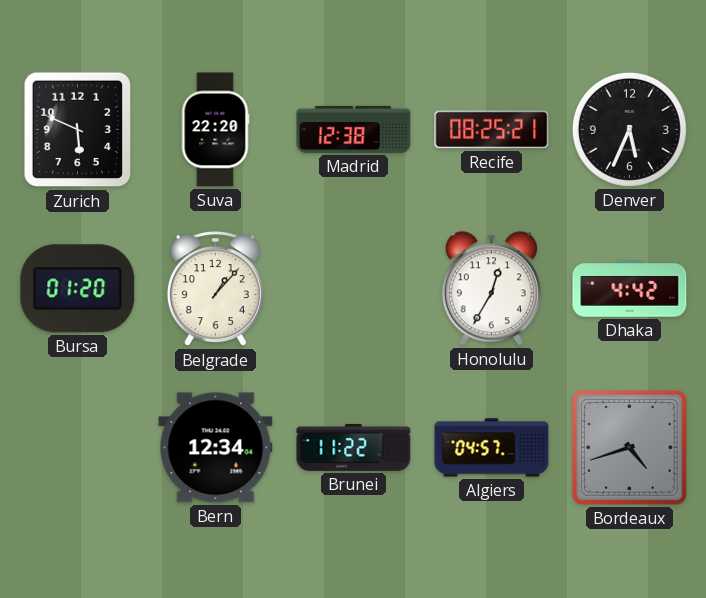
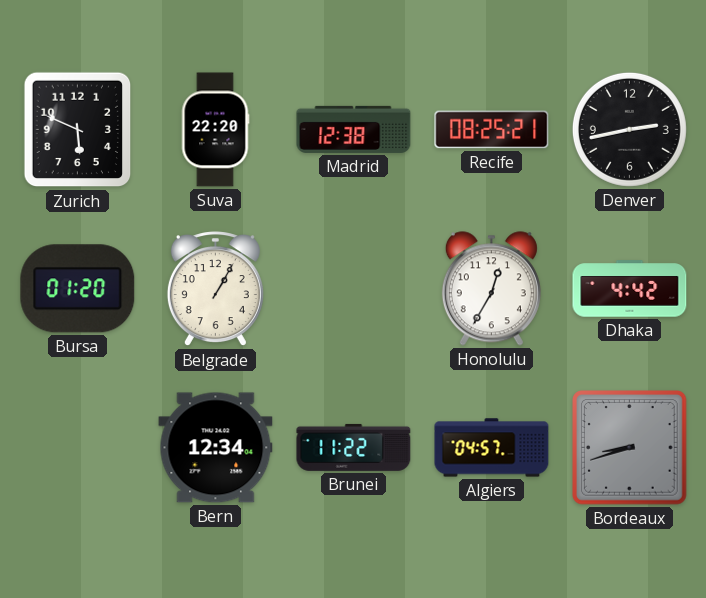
Denver: 5:34 -> 2:43 (629, 129)
Belgrade: 1:07 -> 1:05 (215, 289)
Bordeaux: 4:42 -> 8:42 (630, 448)
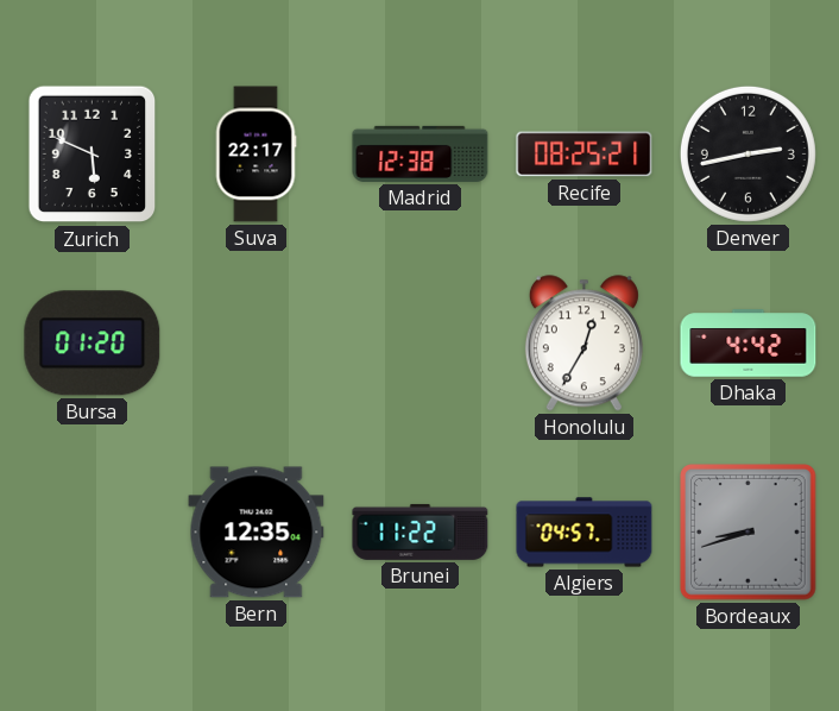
Suva: 22:20 -> 22:17 (256, 155)
Belgrade: 1:05 -> none (215, 289)
Bern: 12:34 -> 12:35 (257, 533)
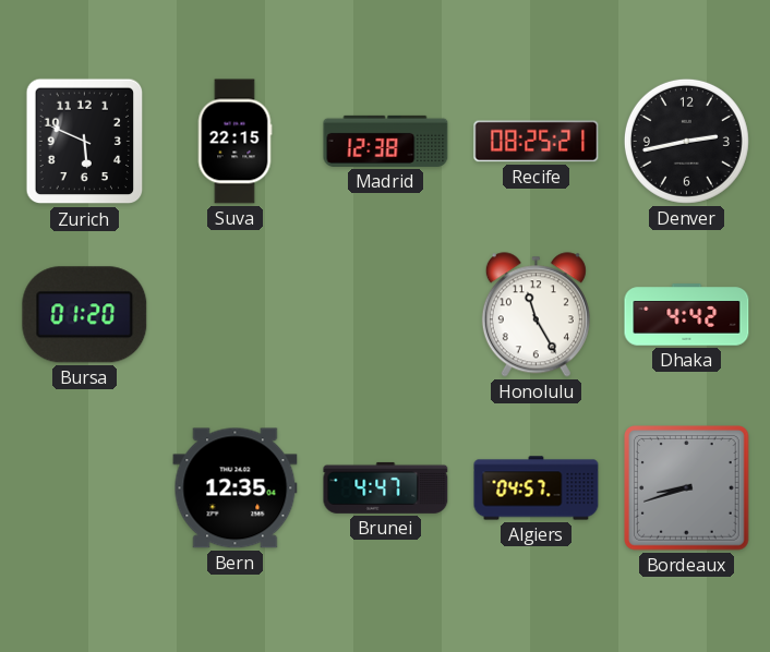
Suva: 22:17 -> 22:15 (234, 142)
Honolulu: 12:35 -> 11:25 (536, 315)
Brunei: 11:22 -> 4:47 (386, 487)
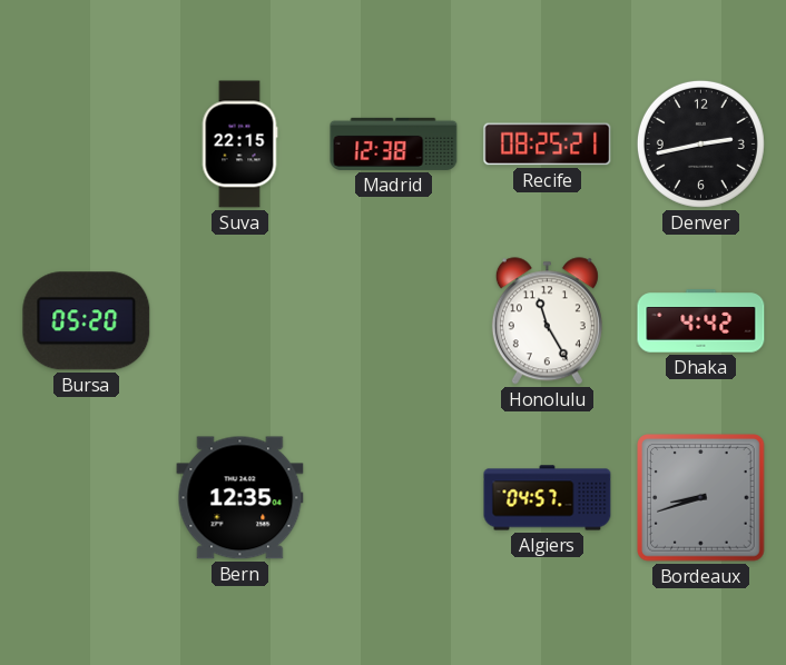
Zurich: 5:49 -> none (85, 142)
Bursa: 01:20 -> 05:20 (87, 321)
Brunei: 4:47 -> none (386, 487)
